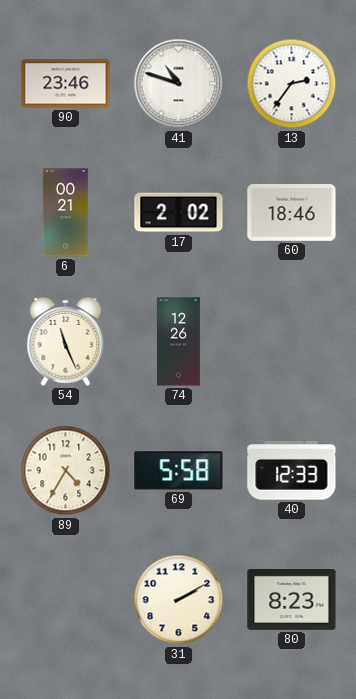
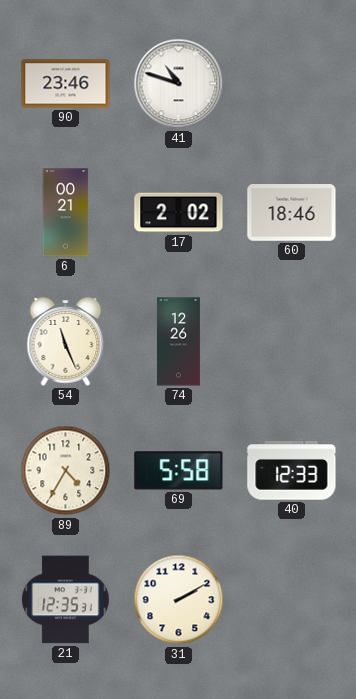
13: 2:36 -> none (292, 84)
21: none -> 12:35 (66, 600)
80: 8:23 -> none (292, 600)
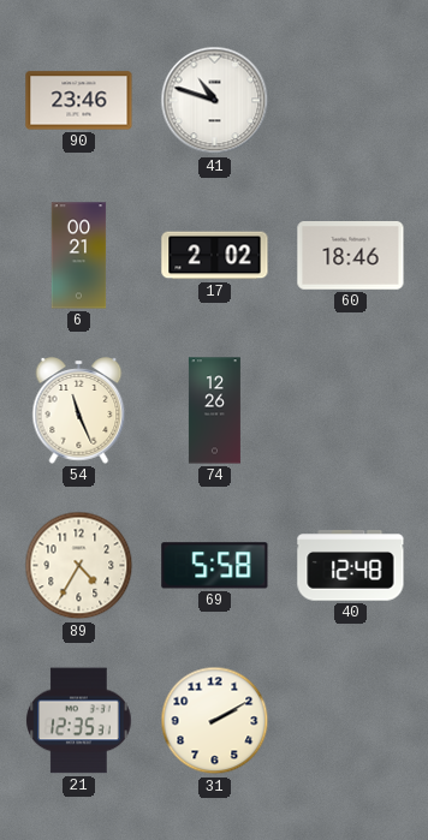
40: 12:33 -> 12:48 (351, 566)
